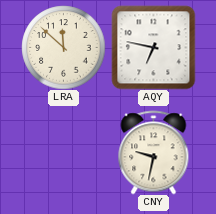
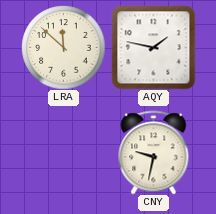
AQY: 6:47 -> 1:47 (153, 47)
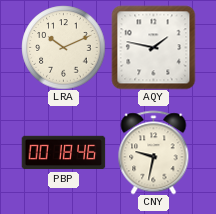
LRA: 11:52 -> 10:11 (63, 47)
PBP: none -> 00:18 (63, 153)
